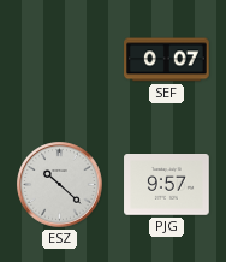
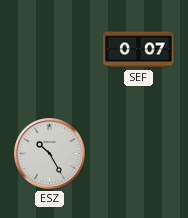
ESZ: 10:22 -> 10:25 (50, 154)
PJG: 9:57 -> none (167, 185)
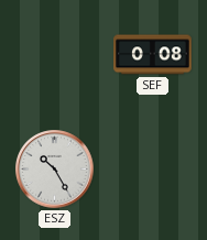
SEF: 0:07 -> 0:08 (153, 55)
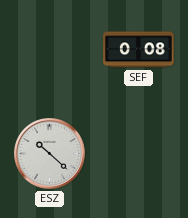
ESZ: 10:25 -> 10:22 (50, 154)
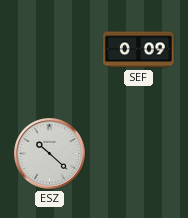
SEF: 0:08 -> 0:09 (139, 50)
